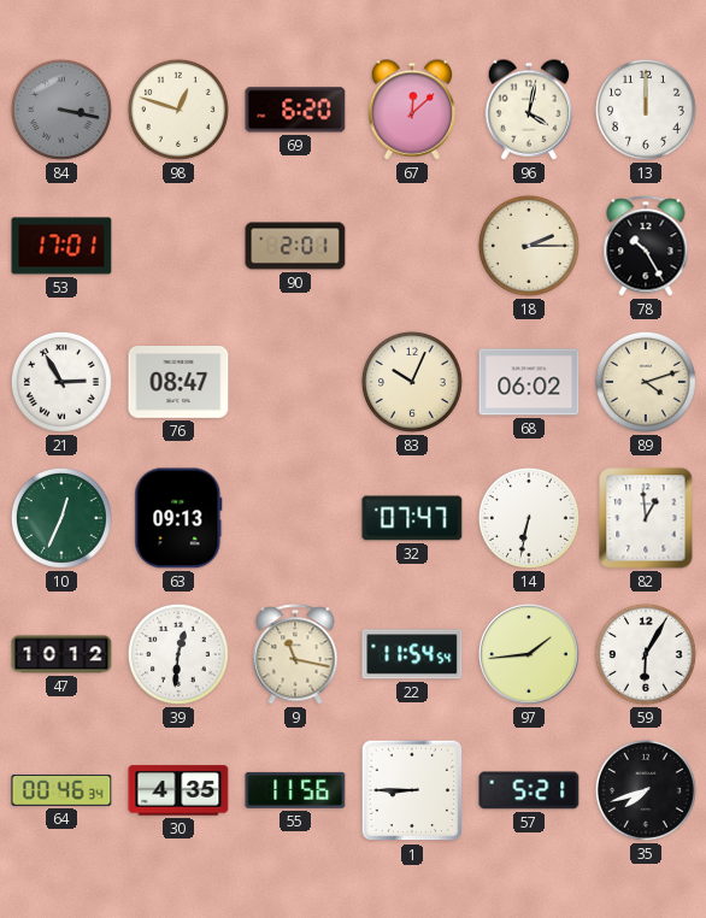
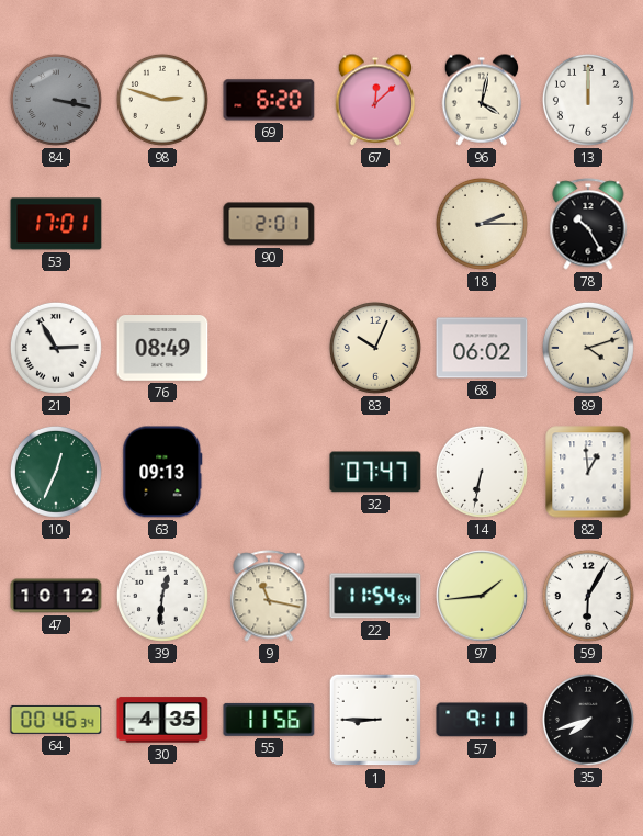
98: 12:48 -> 2:48 (162, 100)
76: 08:47 -> 08:49 (162, 349)
57: 5:21 -> 9:11 (482, 720)
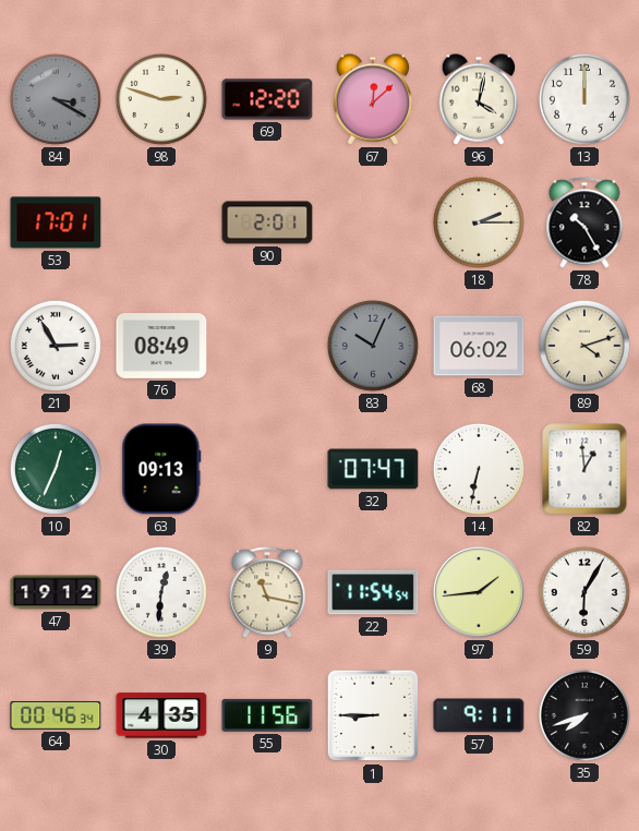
84: 3:17 -> 3:20 (56, 99)
69: 6:20 -> 12:20 (267, 99)
83 dial: cream -> grey (373, 346)
47: 10:12 -> 19:12 (56, 592)
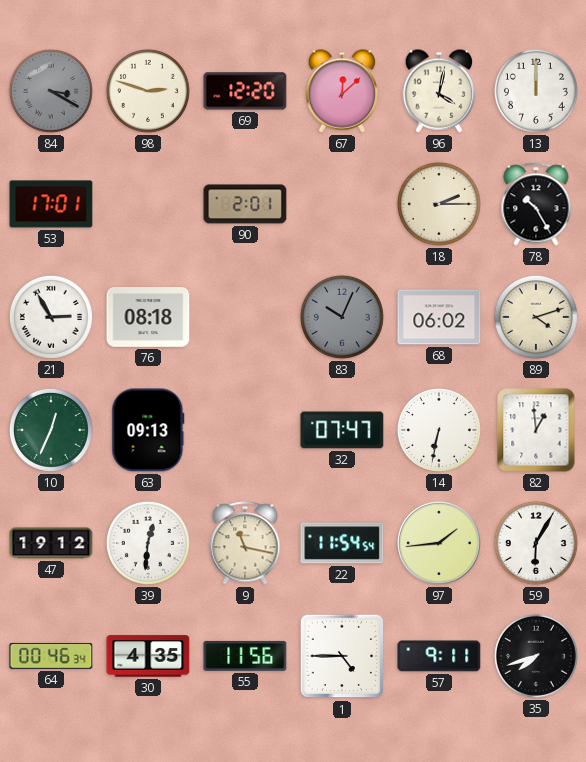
76: 08:49 -> 08:18 (148, 318)
1: 8:45 -> 4:45 (342, 656)
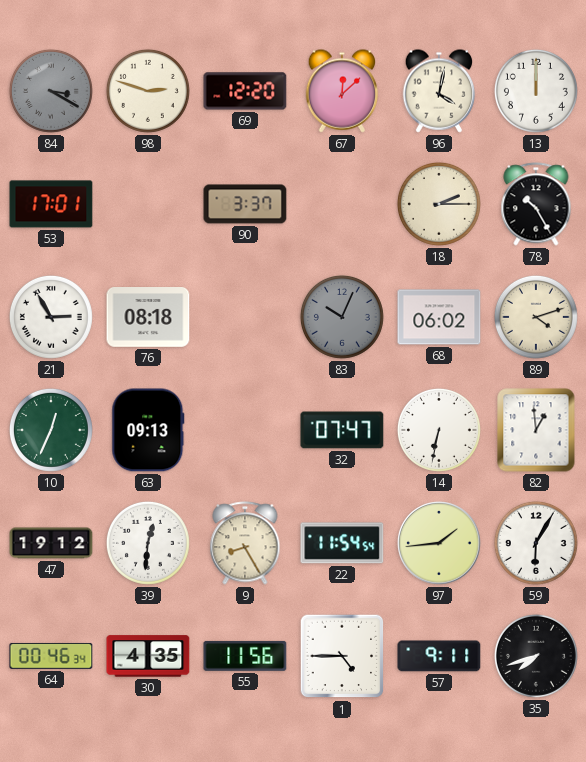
90: 2:01 -> 3:37 (245, 204)
9: 11:17 -> 8:25 (245, 543)
